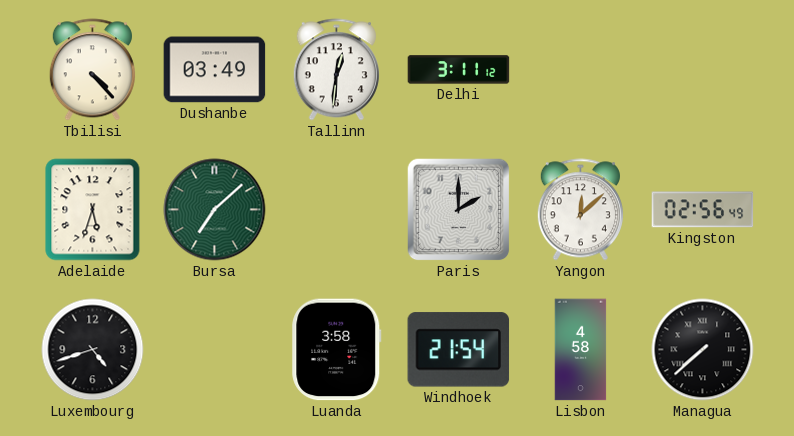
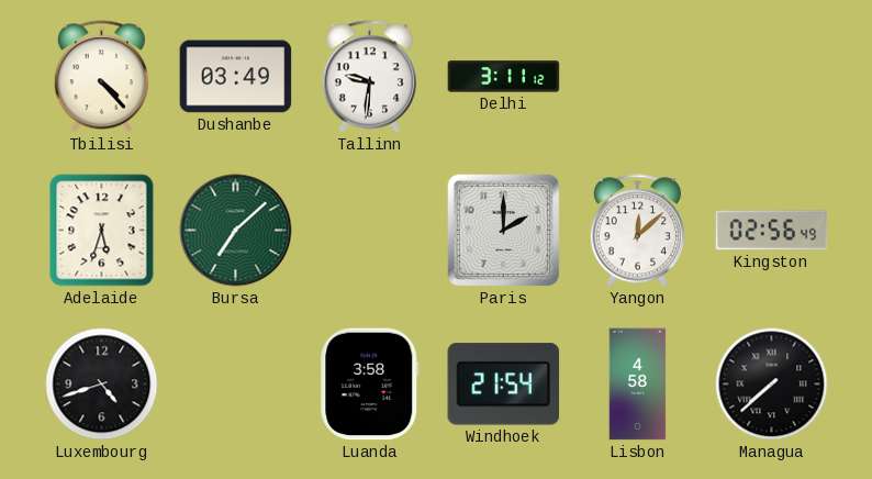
Tallinn: 12:31 -> 9:31 (369, 77)
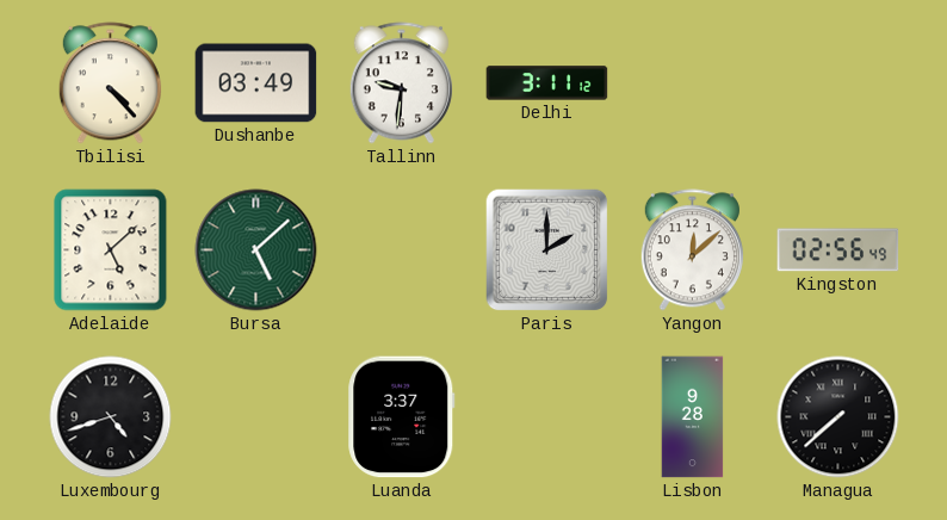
Adelaide: 5:33 -> 5:08 (111, 250)
Bursa: 7:08 -> 5:08 (256, 250)
Luanda: 3:58 -> 3:37 (402, 417)
Windhoek: 21:54 -> none (504, 385)
Lisbon: 4:58 -> 9:28 (693, 417)
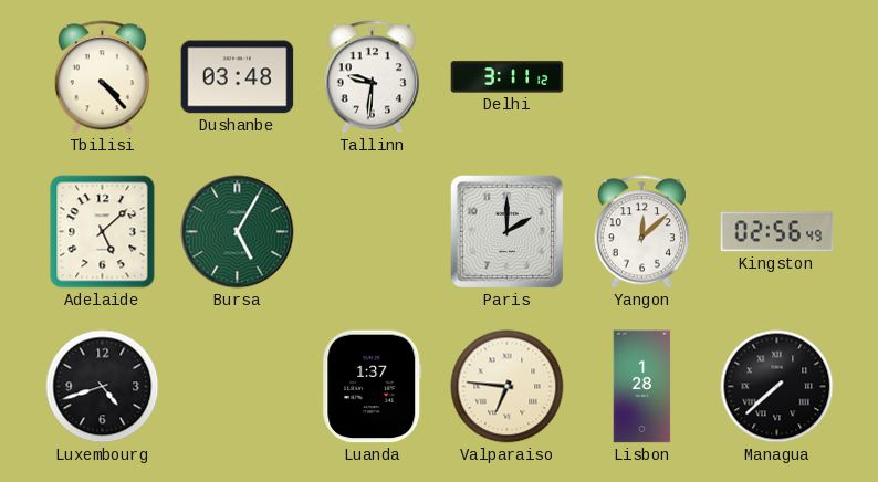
Dushanbe: 03:49 -> 03:48 (238, 77)
Bursa: 5:08 -> 5:05 (238, 232)
Luanda: 3:37 -> 1:37 (373, 387)
Valparaiso: none -> 6:46 (508, 387)
Lisbon: 9:28 -> 1:28 (642, 387)
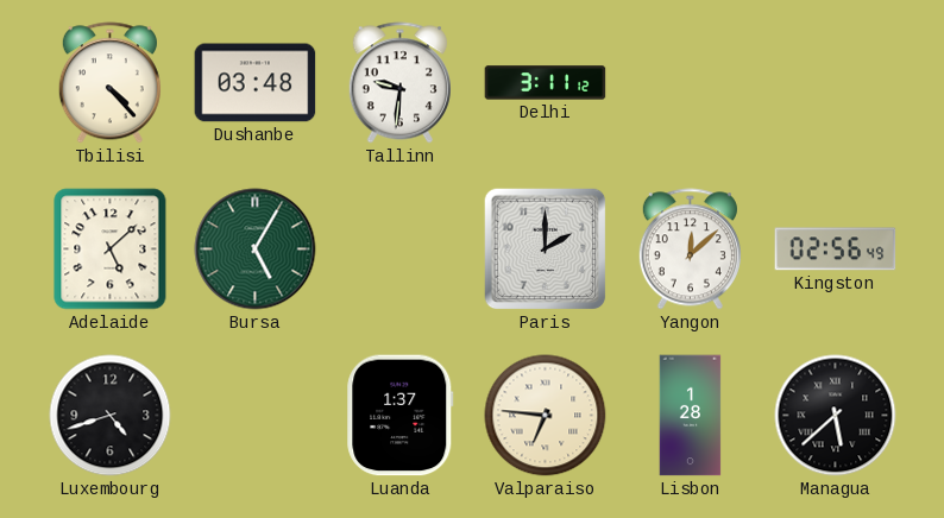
Managua: 7:38 -> 5:38 (836, 416)
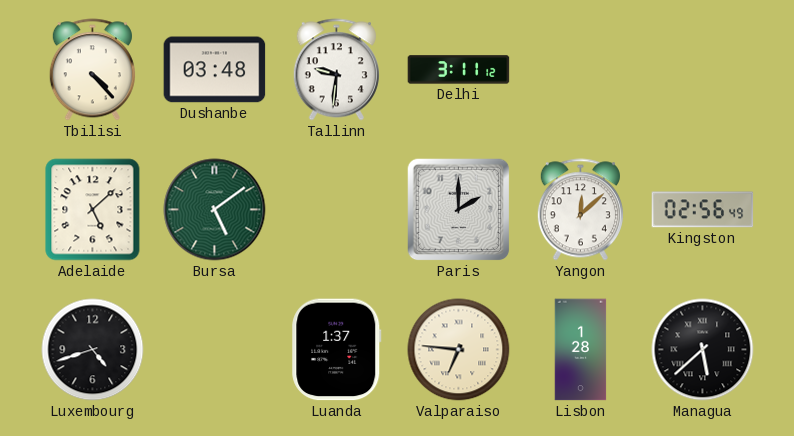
Bursa: 5:05 -> 5:09 (215, 210)
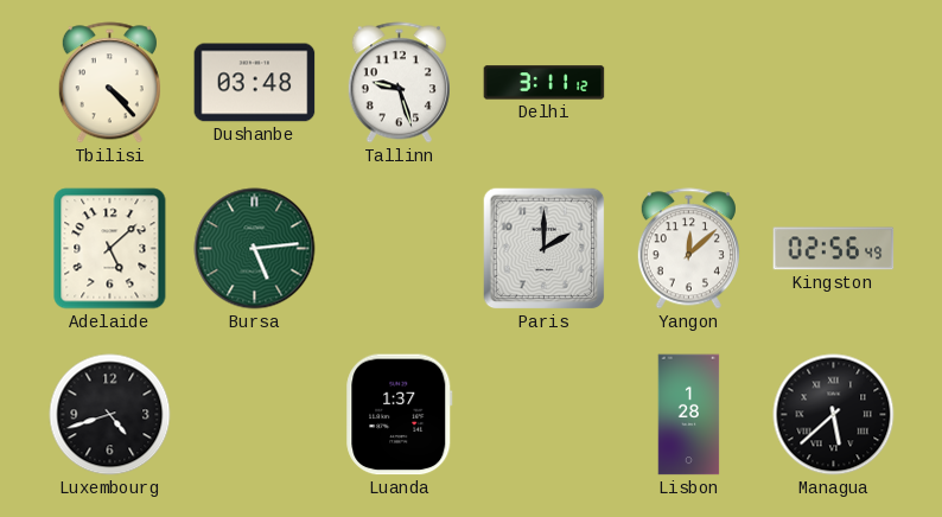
Tallinn: 9:31 -> 9:27 (399, 83)
Bursa: 5:09 -> 5:14 (255, 249)
Valparaiso: 6:46 -> none (459, 350)
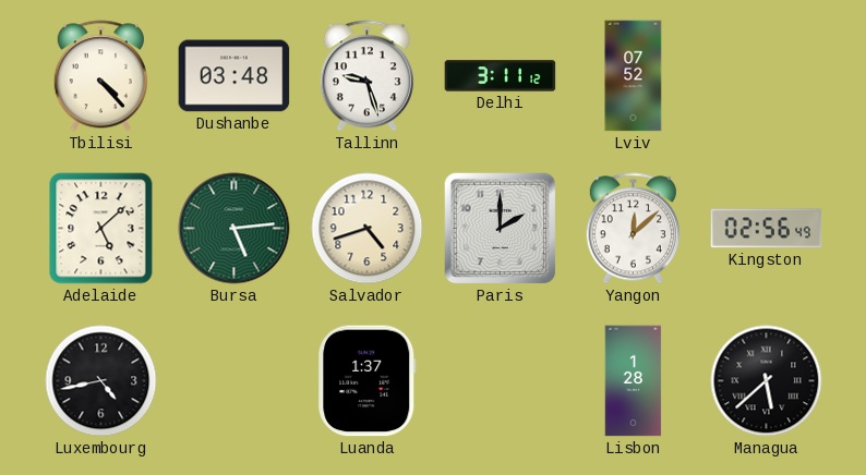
Lviv: none -> 07:52 (634, 76)
Salvador: none -> 4:42 (368, 229)
Luxembourg: 4:42 -> 4:43 (101, 381)
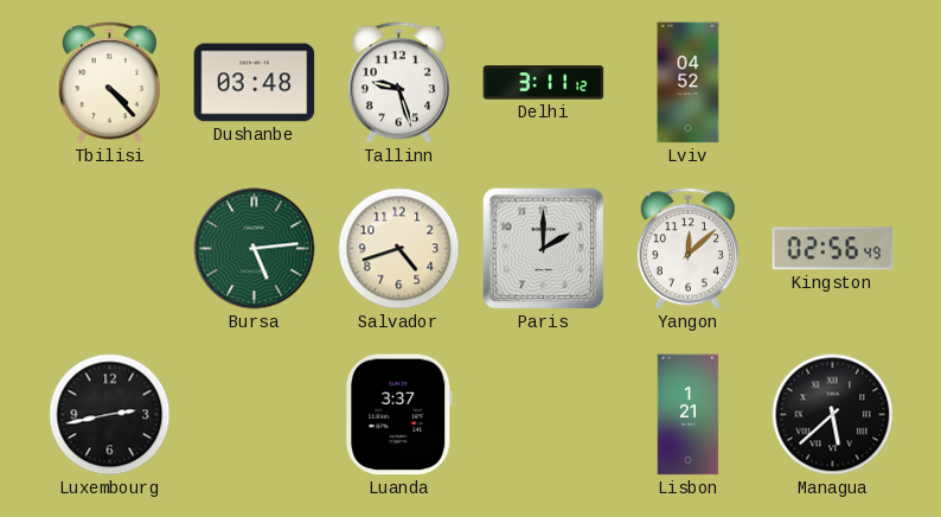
Lviv: 07:52 -> 04:52 (689, 83)
Adelaide: 5:08 -> none (101, 229)
Luxembourg: 4:43 -> 2:43 (110, 415)
Luanda: 1:37 -> 3:37 (399, 415)
Lisbon: 1:28 -> 1:21 (689, 415)
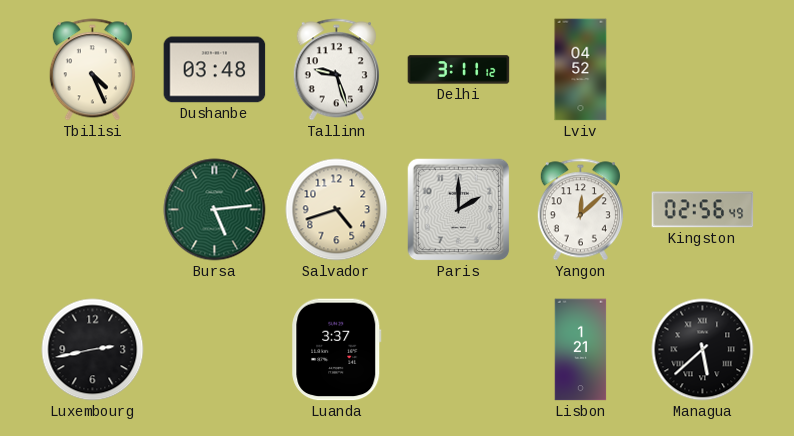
Tbilisi: 4:23 -> 4:26 (92, 70)
